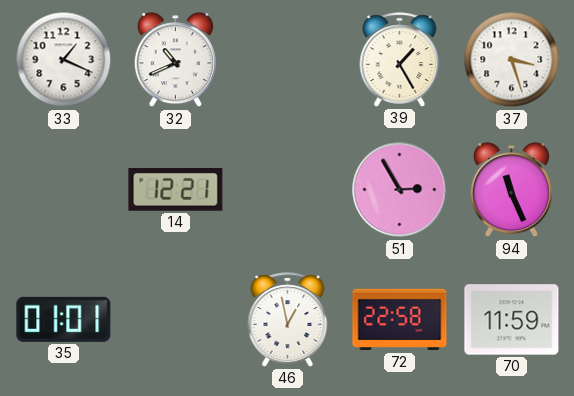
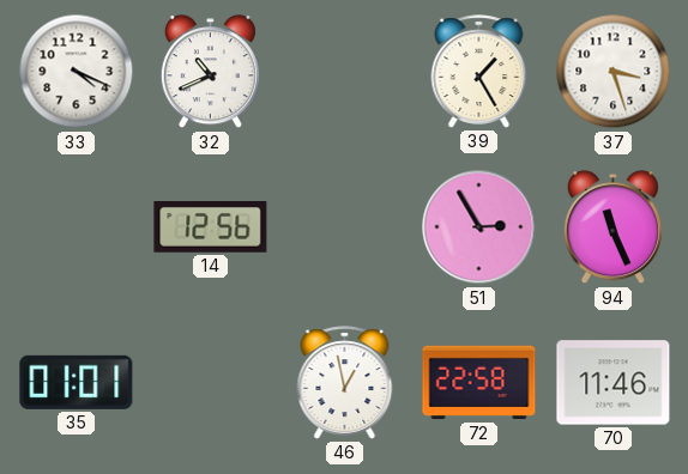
33: 1:19 -> 4:19 (77, 72)
14: 12:21 -> 12:56 (211, 227)
70: 11:59 -> 11:46 (614, 383)
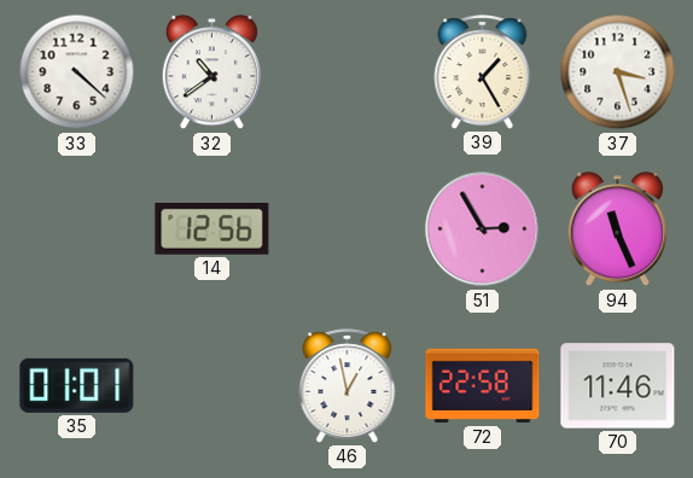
33: 4:19 -> 4:22 (77, 72)
32: 10:41 -> 10:39 (211, 72)
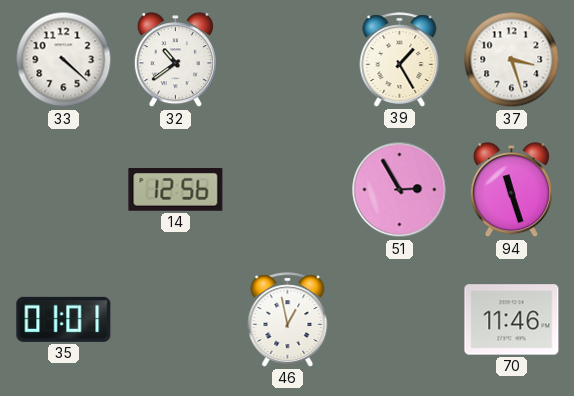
94: 11:26 -> 11:27 (511, 190)
72: 22:58 -> none (483, 386)
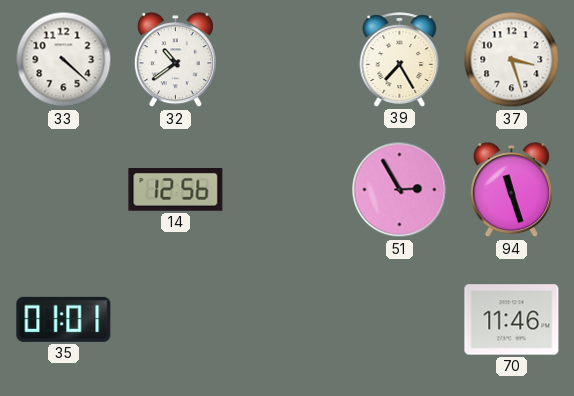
39: 1:25 -> 7:25 (400, 60)
46: 12:58 -> none (288, 320)
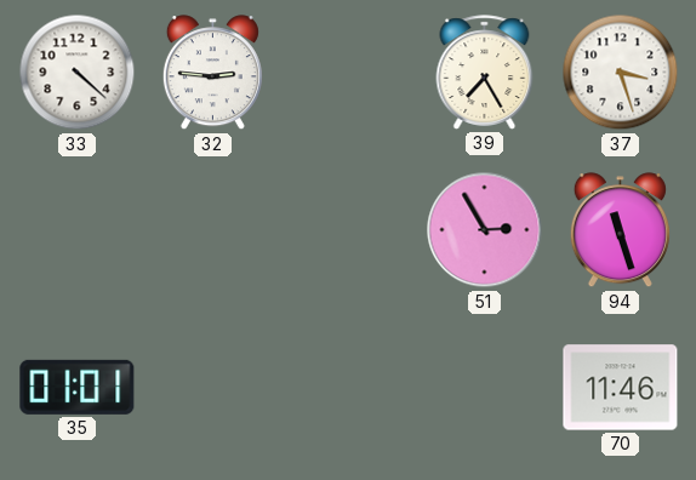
32: 10:39 -> 2:46 (212, 73)
14: 12:56 -> none (176, 190)
